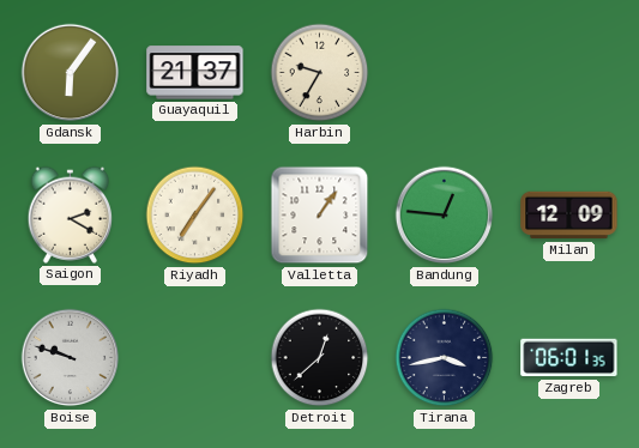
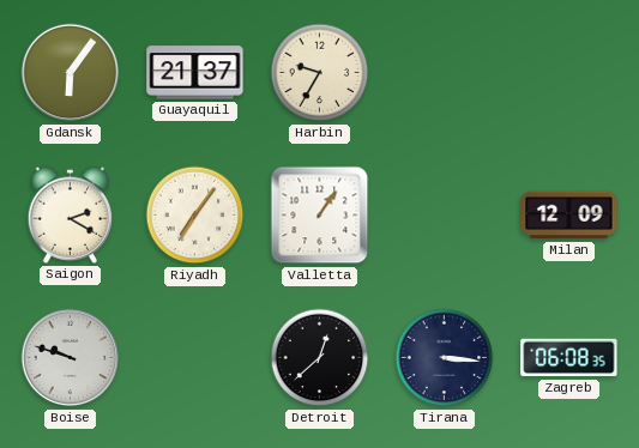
Bandung: 12:46 -> none (445, 216)
Tirana: 3:43 -> 3:16 (445, 358)
Zagreb: 06:01 -> 06:08 (569, 358)
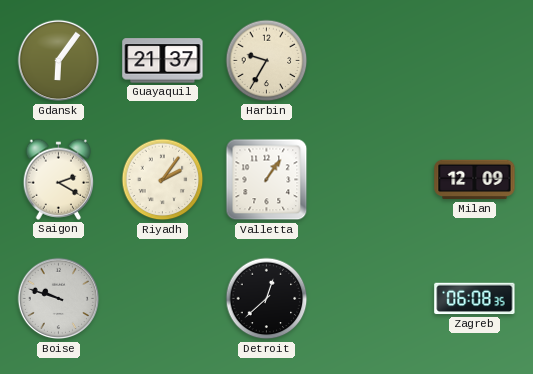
Riyadh: 7:06 -> 2:06 (163, 180)
Tirana: 3:16 -> none (445, 358)
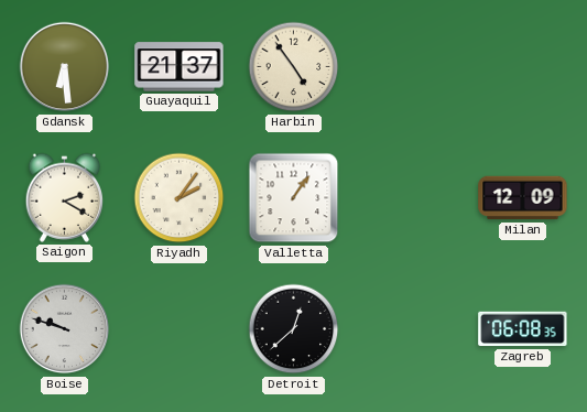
Gdansk: 6:06 -> 6:29 (65, 67)
Harbin: 9:35 -> 4:54 (294, 67)
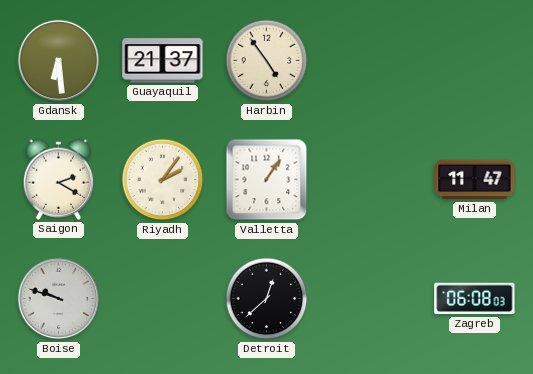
Milan: 12:09 -> 11:47 (475, 180)
Zagreb: 06:08:35 -> 06:08:03 (475, 299)
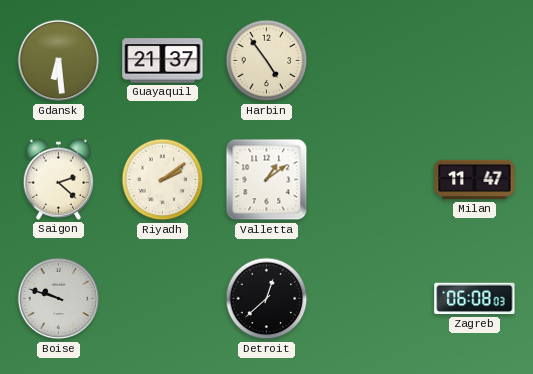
Saigon: 2:20 -> 2:22 (58, 179)
Riyadh: 2:06 -> 2:09 (163, 180)
Valletta: 1:06 -> 1:09 (267, 180)
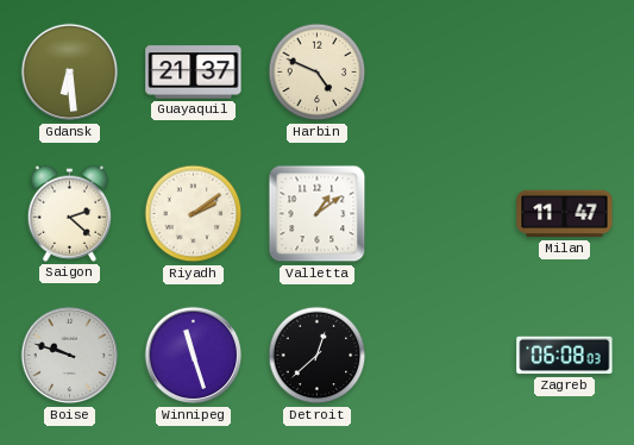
Harbin: 4:54 -> 4:49 (318, 73)
Winnipeg: none -> 11:27 (194, 356)
